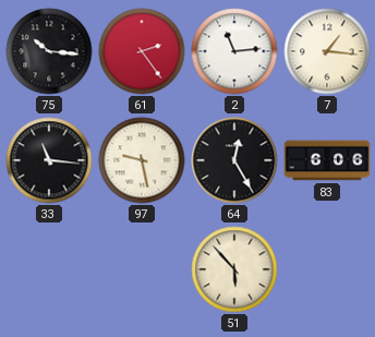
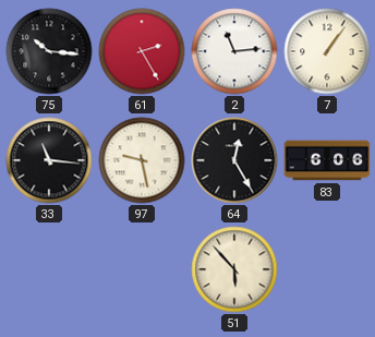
61: 2:24 -> 2:25 (142, 51)
7: 1:16 -> 1:06 (327, 51)
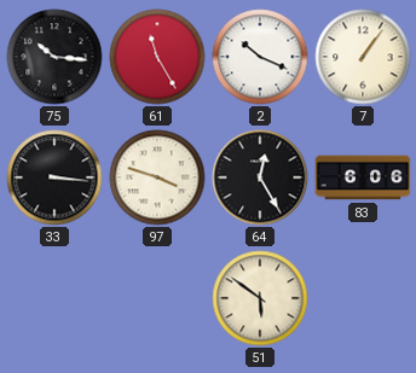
61: 2:25 -> 11:25 (157, 57)
2: 11:14 -> 10:19 (260, 57)
33: 11:16 -> 3:16 (54, 177)
97: 9:28 -> 3:48 (157, 177)
51: 5:53 -> 5:51 (260, 298)
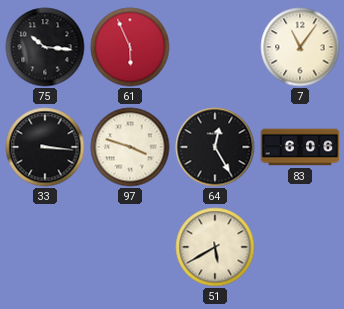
61: 11:25 -> 5:56 (130, 47)
2: 10:19 -> none (260, 57)
7: 1:06 -> 11:06 (300, 47)
51: 5:51 -> 5:40 (215, 247)
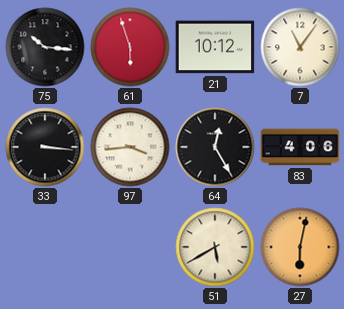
61: 5:56 -> 5:57 (130, 47)
21: none -> 10:12 (215, 47)
97: 3:48 -> 3:44 (130, 147)
83: 6:06 -> 4:06 (300, 147)
27: none -> 6:02 (300, 247)
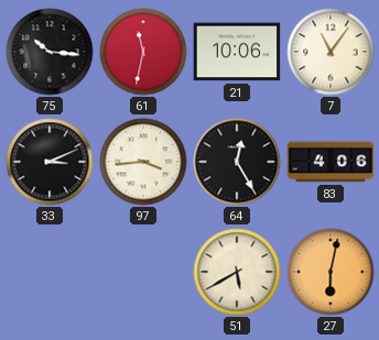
61: 5:57 -> 11:32 (143, 52)
21: 10:12 -> 10:06 (237, 52)
33: 3:16 -> 3:11 (50, 162)
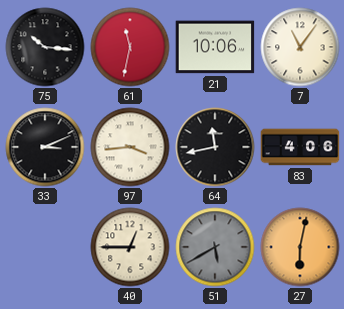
64: 12:25 -> 11:43 (215, 147)
40: none -> 12:45 (130, 247)
51 dial: cream -> grey (215, 247)
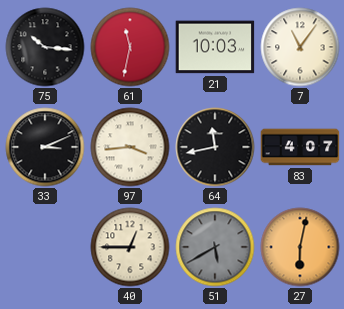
21: 10:06 -> 10:03 (215, 47)
83: 4:06 -> 4:07 (300, 147)
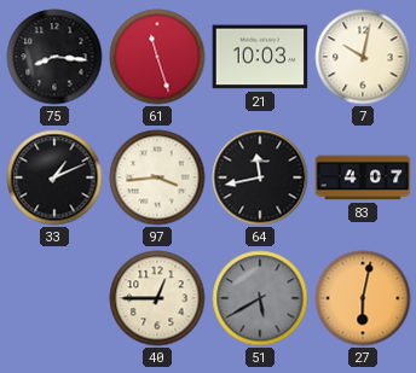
75: 10:16 -> 8:16 (54, 57)
61: 11:32 -> 11:27 (157, 57)
7: 11:06 -> 10:02 (363, 57)
33: 3:11 -> 1:11 (54, 177)
